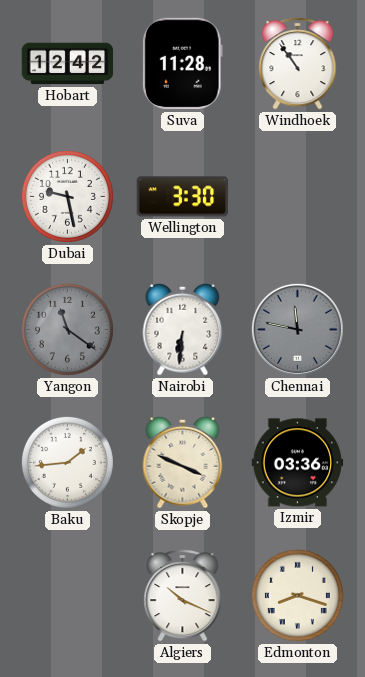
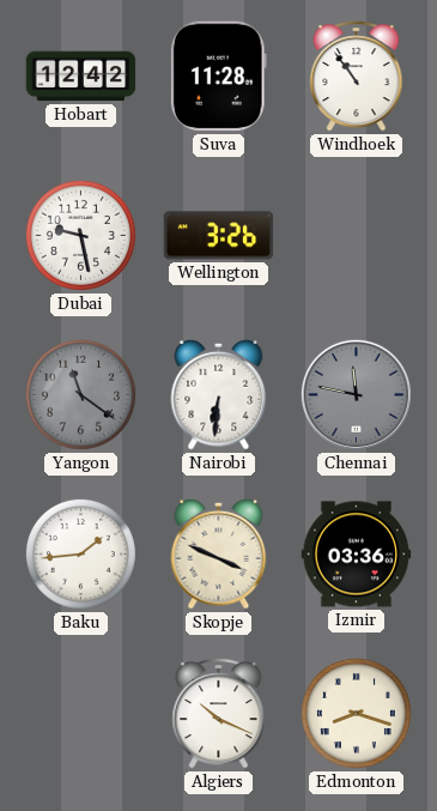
Wellington: 3:30 -> 3:26 (219, 236)
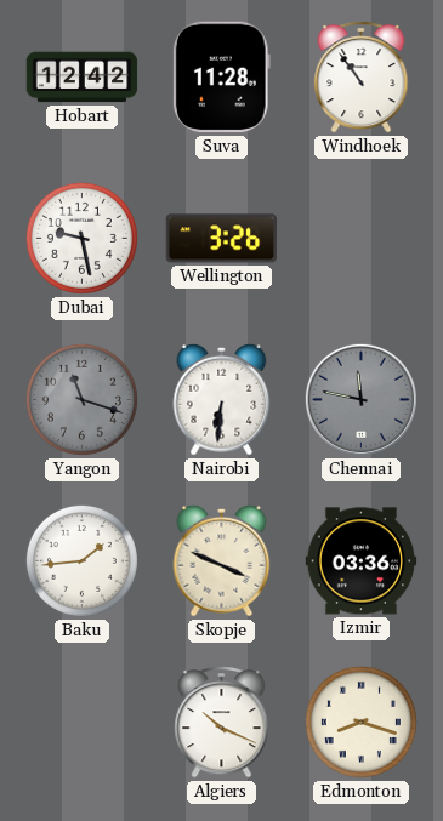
Yangon: 11:21 -> 11:18 (81, 399)
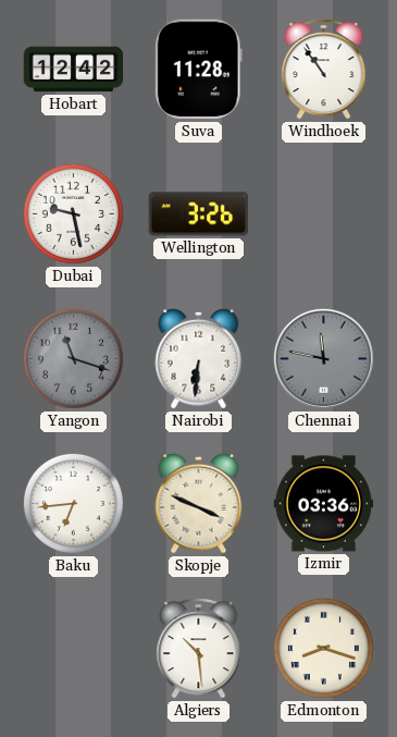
Baku: 1:44 -> 6:44 (73, 503)
Algiers: 10:19 -> 10:29 (199, 649)
